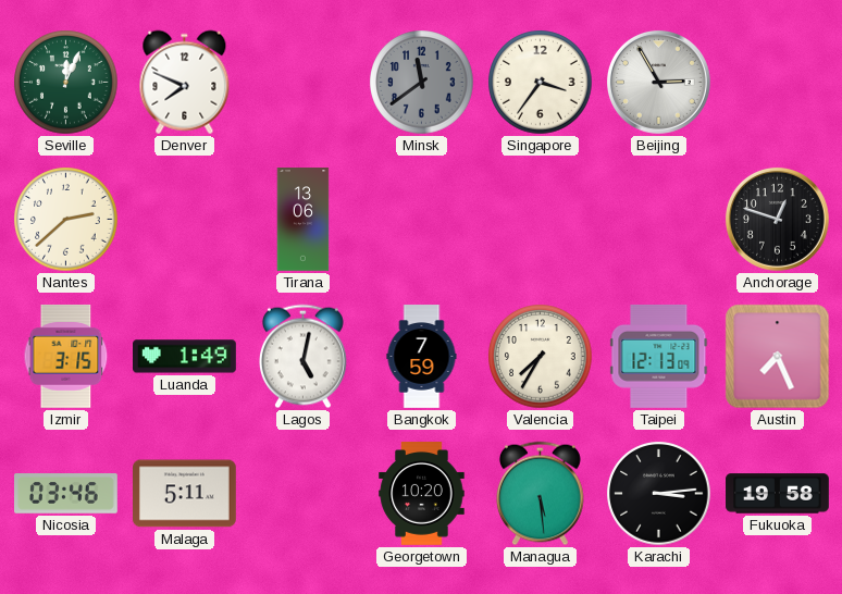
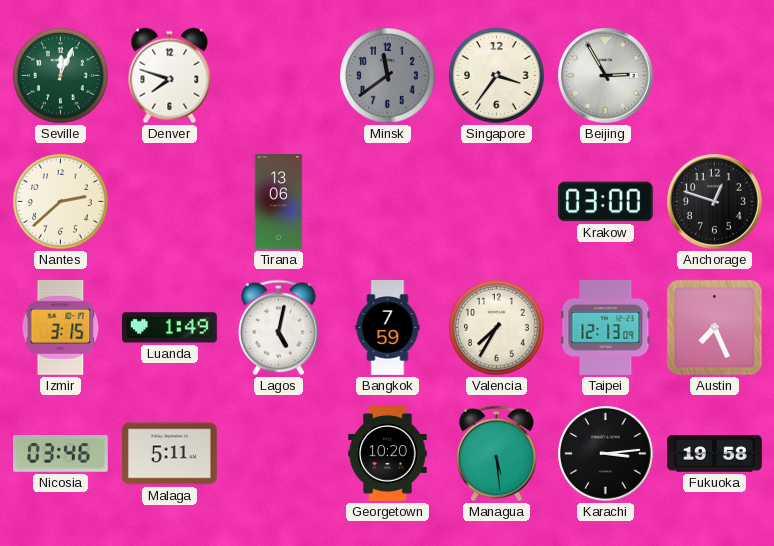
Denver: 7:49 -> 7:48 (170, 76)
Krakow: none -> 03:00 (605, 202)
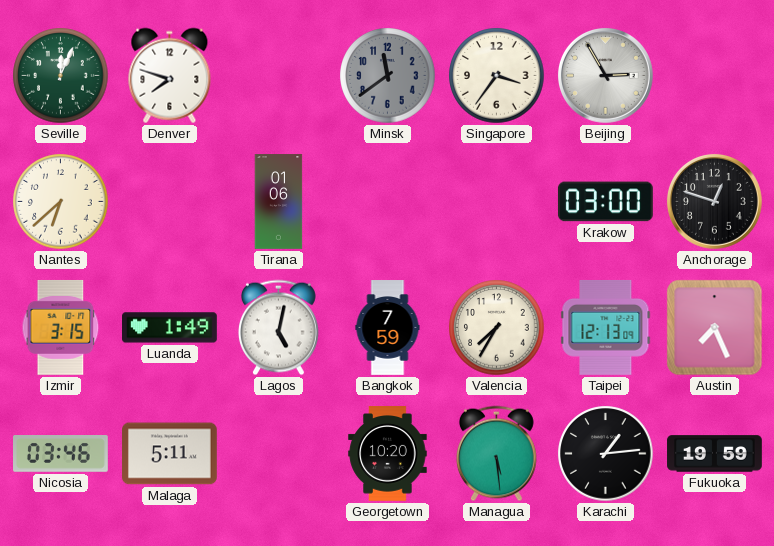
Nantes: 2:38 -> 6:38 (61, 202)
Tirana: 13:06 -> 01:06 (279, 202)
Karachi: 3:14 -> 1:14 (606, 454)
Fukuoka: 19:58 -> 19:59 (715, 454)
